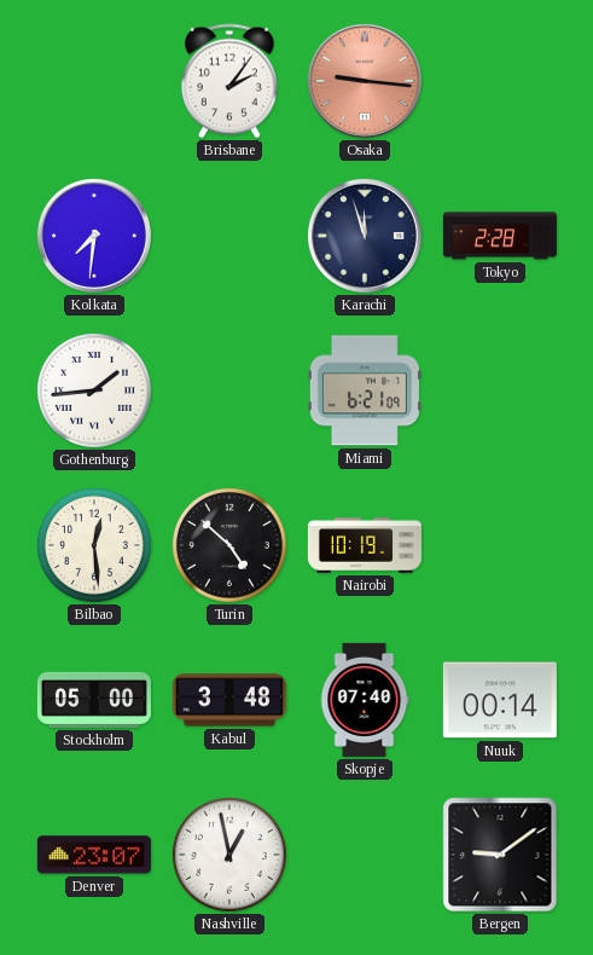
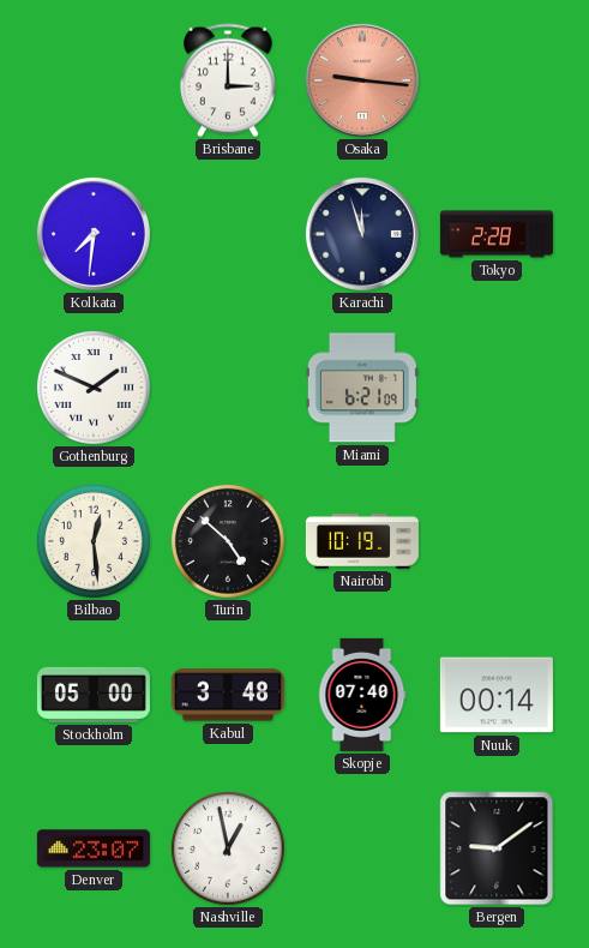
Brisbane: 2:06 -> 3:00 (228, 80)
Gothenburg: 1:44 -> 1:49 (94, 388)
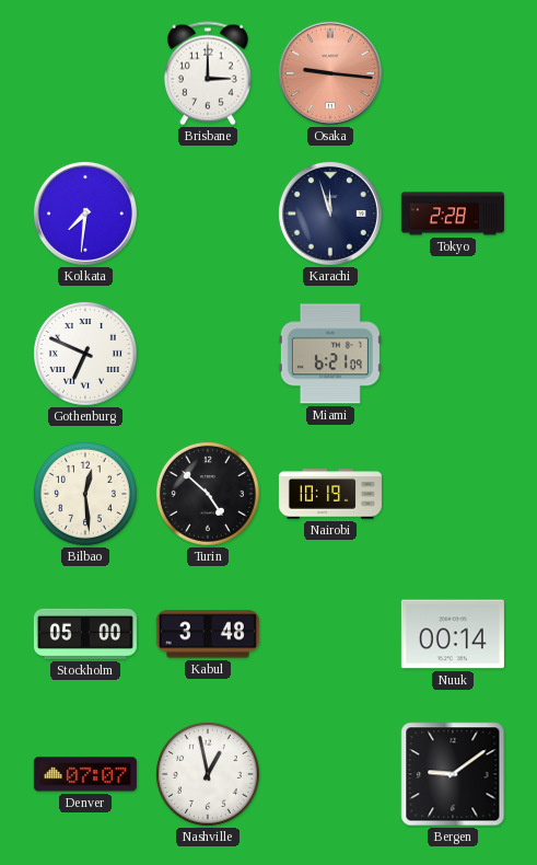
Gothenburg: 1:49 -> 6:49 (85, 354)
Skopje: 07:40 -> none (362, 695)
Denver: 23:07 -> 07:07 (85, 774)
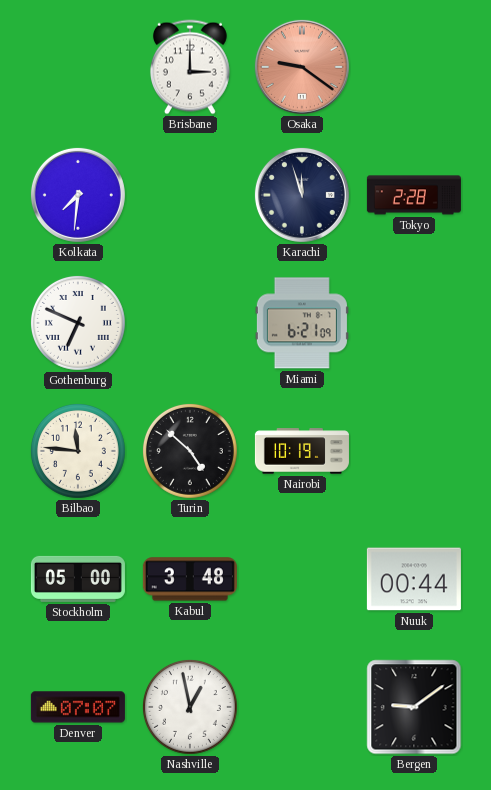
Osaka: 9:16 -> 9:21 (302, 67)
Bilbao: 12:29 -> 11:46 (78, 451)
Nuuk: 00:14 -> 00:44 (414, 579)
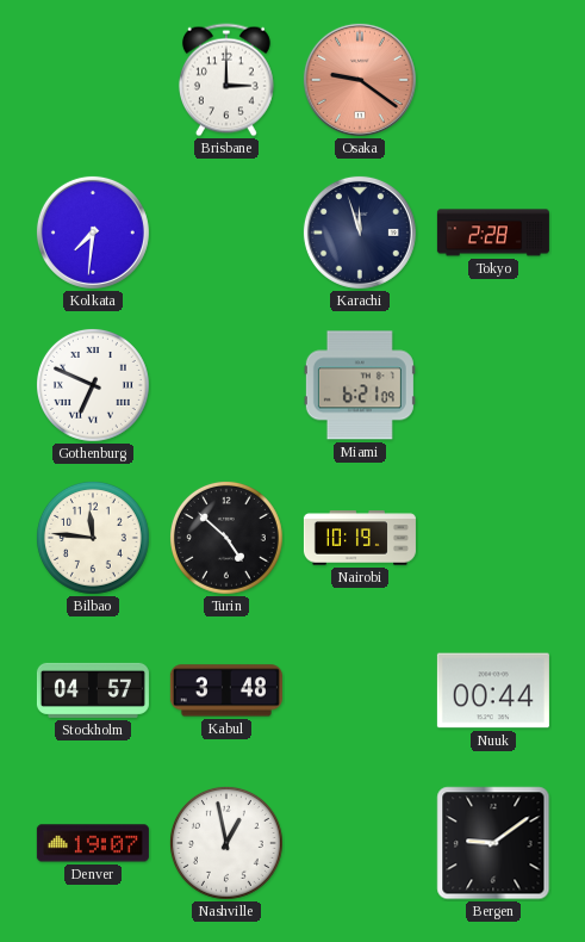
Stockholm: 05:00 -> 04:57 (93, 690)
Denver: 07:07 -> 19:07 (93, 843)
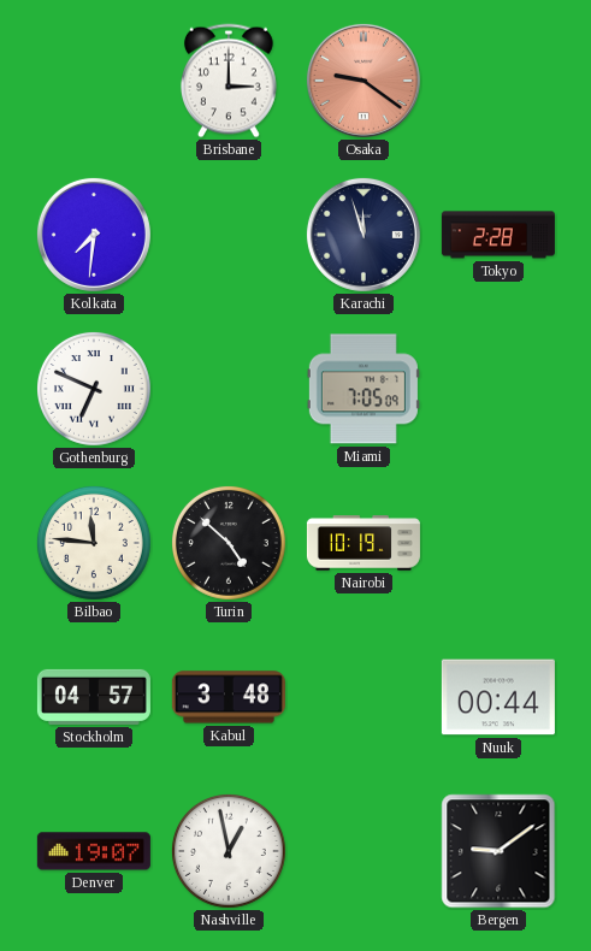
Miami: 6:21 -> 7:05 (364, 389)
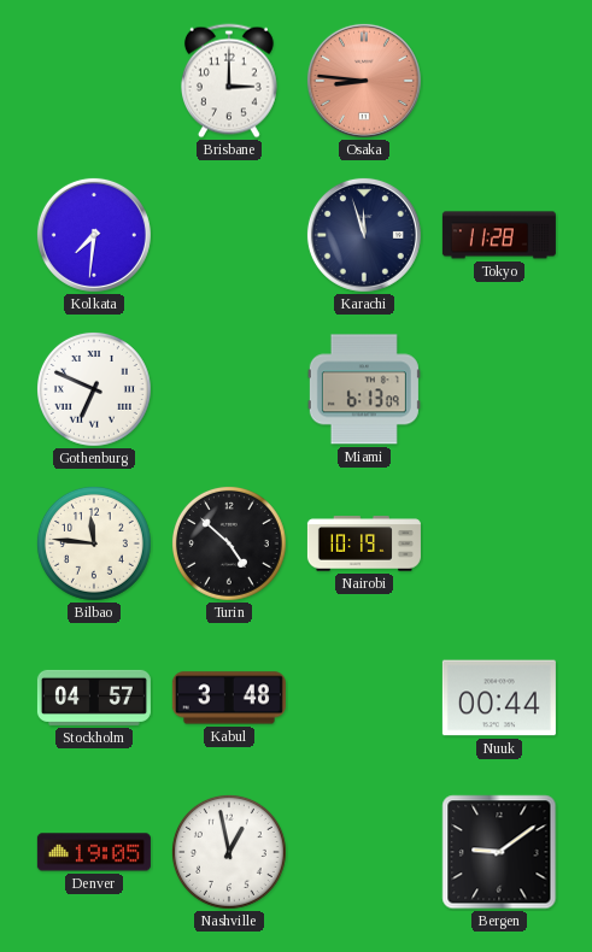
Osaka: 9:21 -> 8:46 (364, 81)
Tokyo: 2:28 -> 11:28 (499, 235)
Miami: 7:05 -> 6:13 (364, 389)
Denver: 19:07 -> 19:05 (94, 852)
